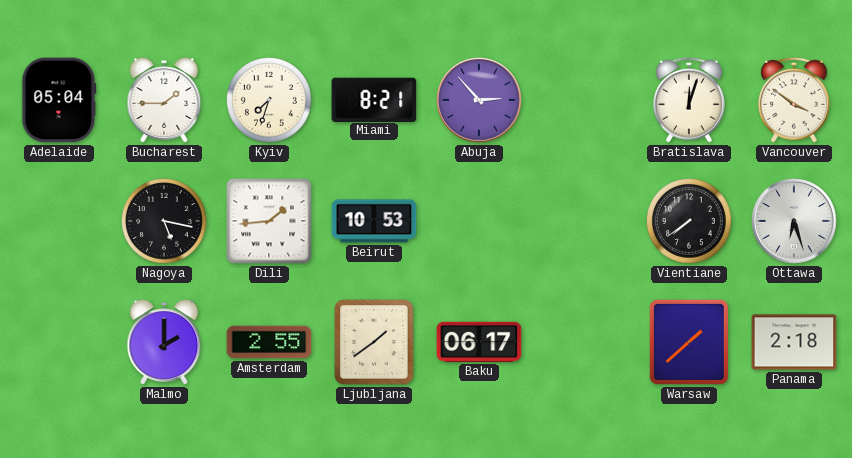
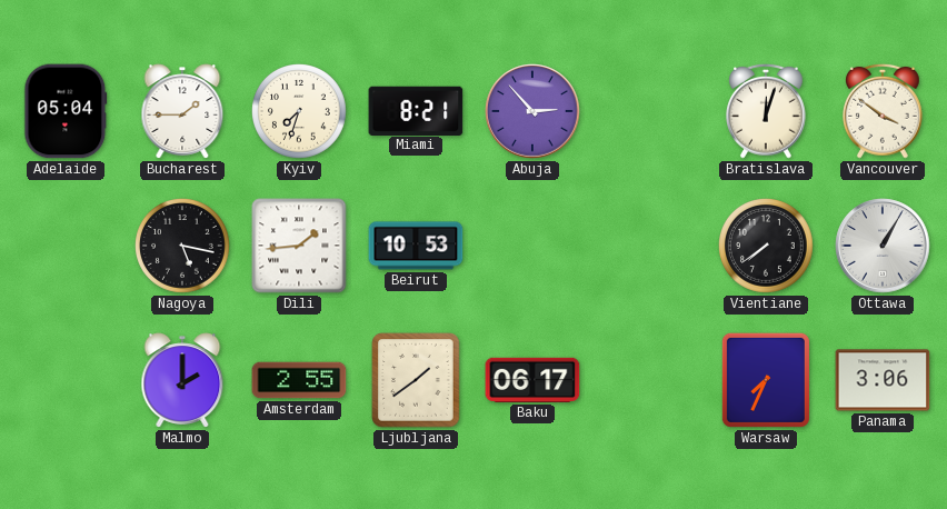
Ottawa: 6:27 -> 1:05 (883, 246)
Warsaw: 1:38 -> 7:34 (766, 380)
Panama: 2:18 -> 3:06 (883, 380)
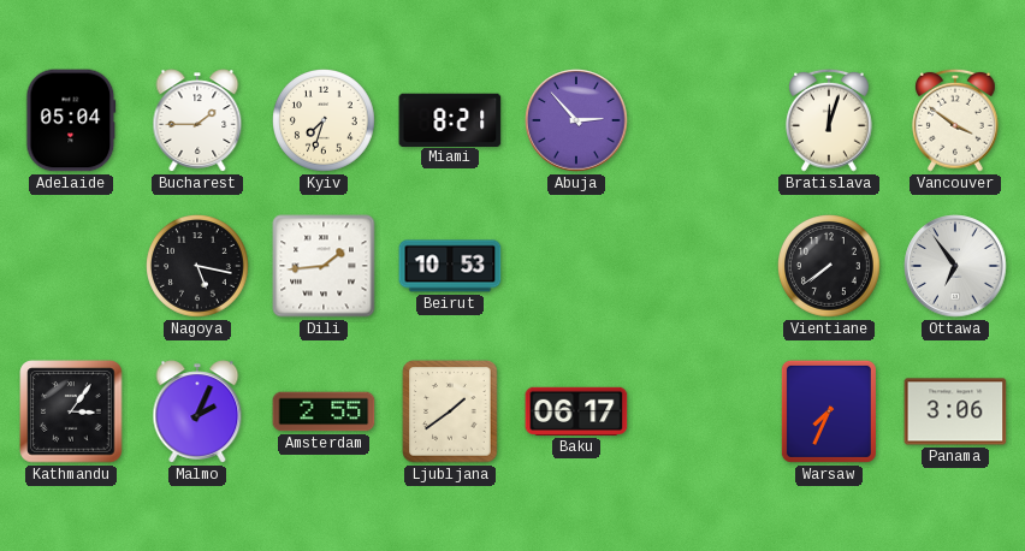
Ottawa: 1:05 -> 6:54 (955, 266)
Kathmandu: none -> 3:06 (71, 411)
Malmo: 2:00 -> 2:04 (197, 411)
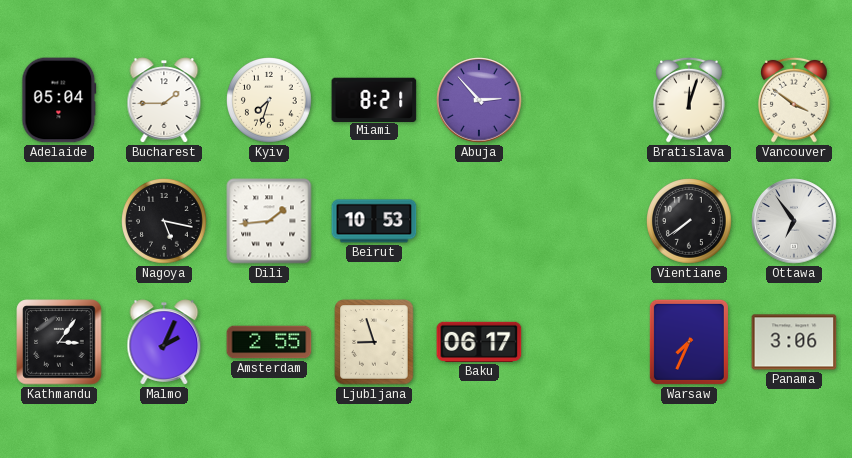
Ljubljana: 1:39 -> 8:57 (374, 342)
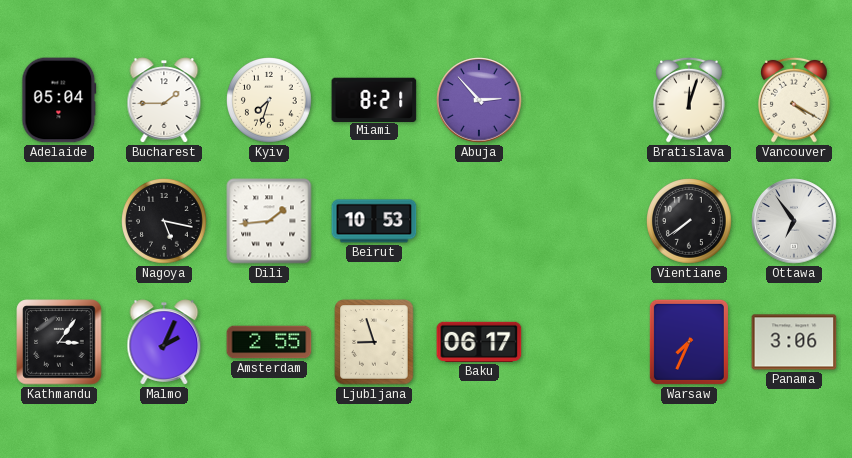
Vancouver: 3:51 -> 4:20 (795, 100)
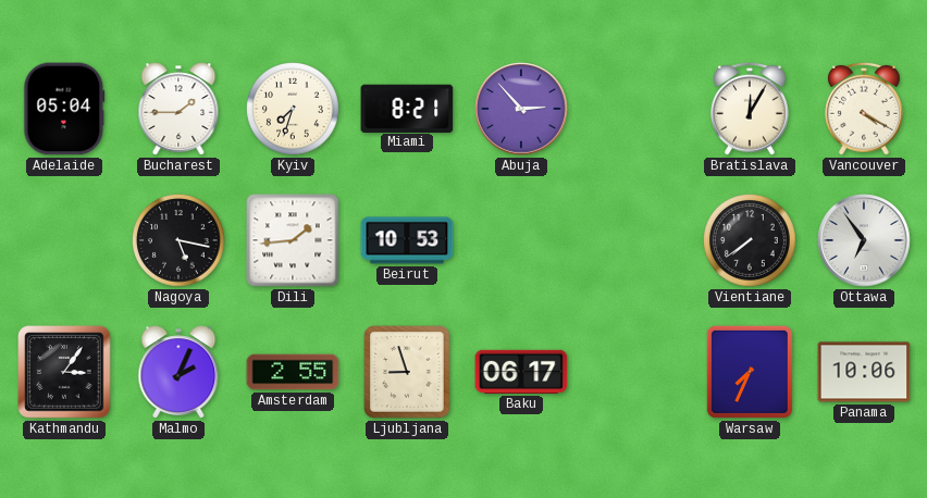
Bratislava: 12:03 -> 12:05 (751, 109)
Panama: 3:06 -> 10:06 (864, 372)
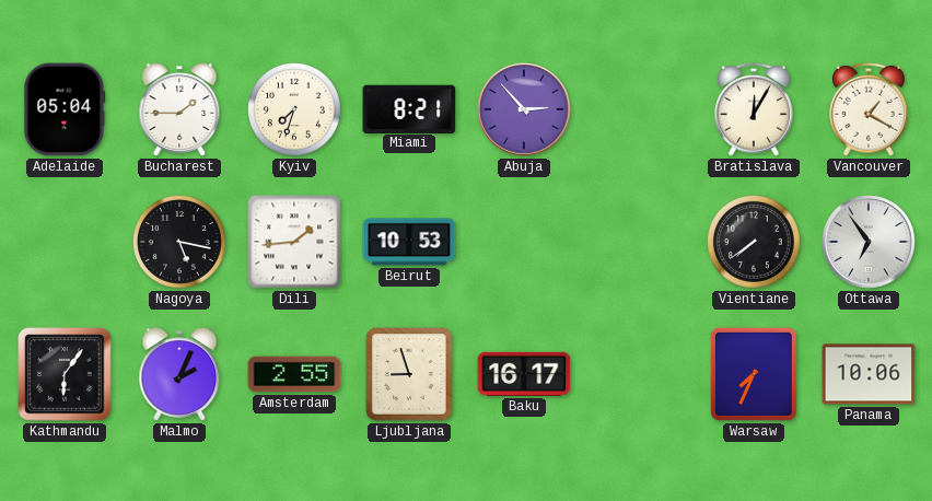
Vancouver: 4:20 -> 1:20 (870, 109)
Kathmandu: 3:06 -> 6:06 (65, 374)
Baku: 06:17 -> 16:17 (524, 374)
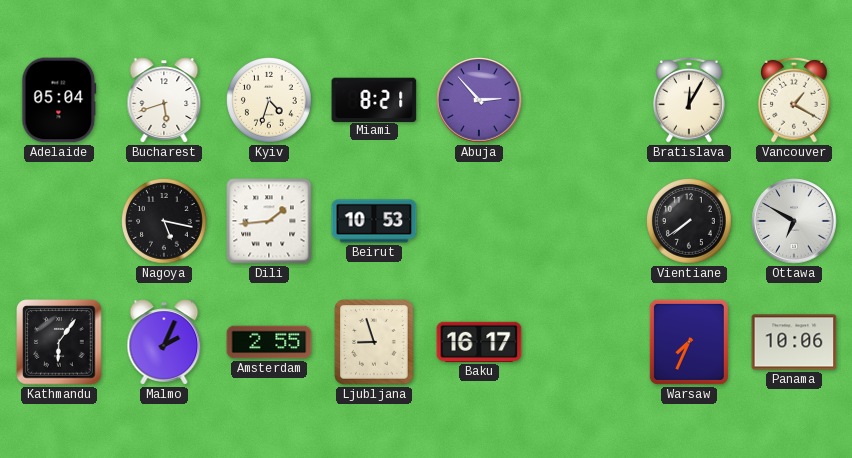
Bucharest: 1:45 -> 5:42 (164, 100)
Kyiv: 7:33 -> 4:33 (270, 101)
Ottawa: 6:54 -> 6:50 (794, 221)
